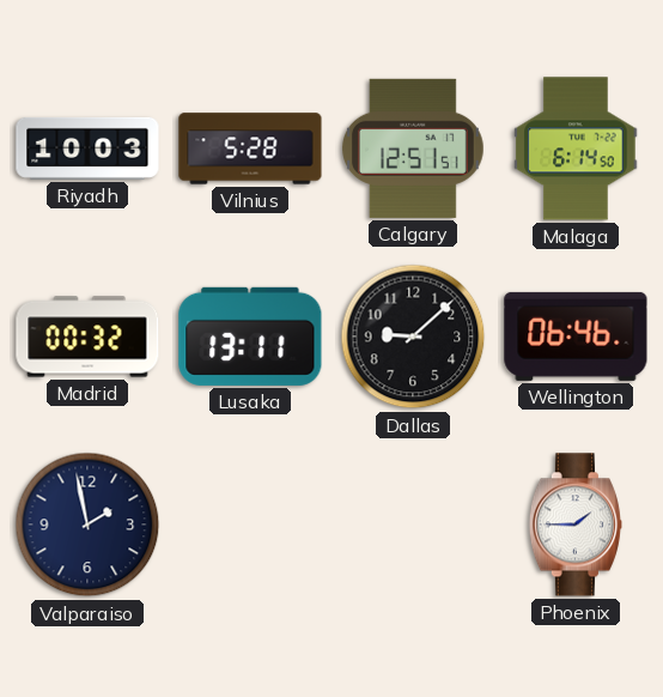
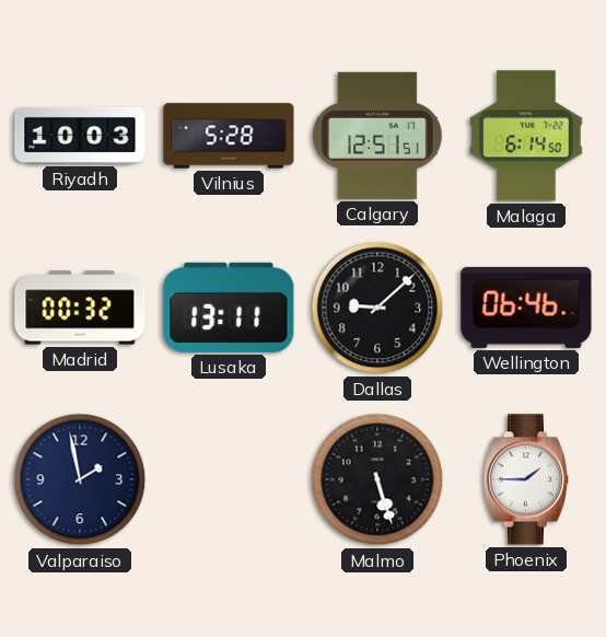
Malmo: none -> 5:27 (377, 479)
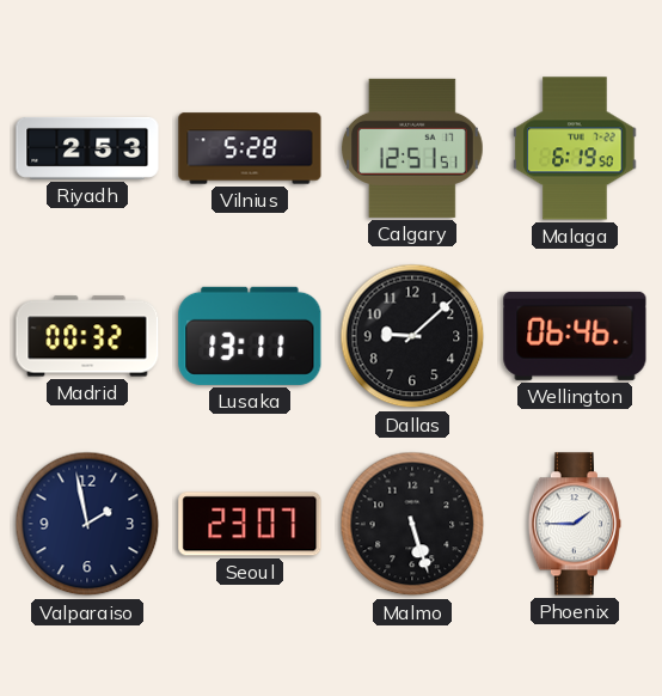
Riyadh: 10:03 -> 2:53 (87, 148)
Malaga: 6:14 -> 6:19 (575, 148)
Seoul: none -> 23:07 (250, 524)
